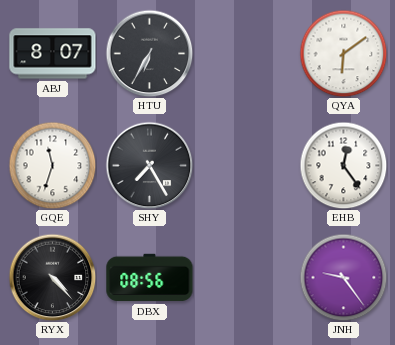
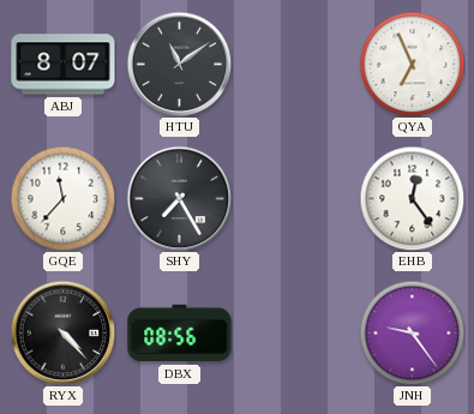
HTU: 6:35 -> 11:09 (179, 64)
QYA: 6:09 -> 6:56 (412, 64)
GQE: 11:33 -> 11:37 (62, 198)
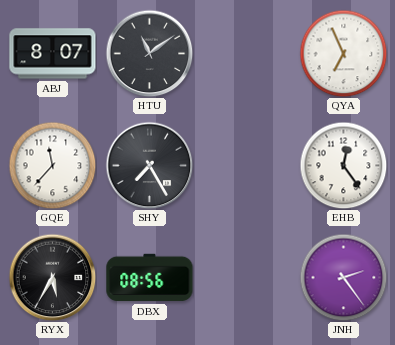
RYX: 4:23 -> 5:35 (52, 277)
JNH: 9:24 -> 2:24 (343, 277)
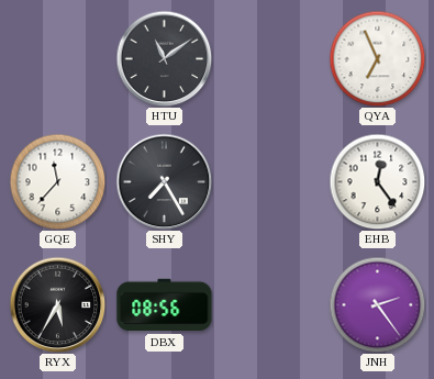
ABJ: 8:07 -> none (53, 54)
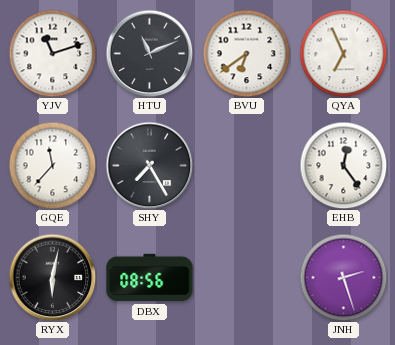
YJV: none -> 11:12 (52, 53)
HTU: 11:09 -> 11:11 (149, 53)
BVU: none -> 6:39 (246, 53)
RYX: 5:35 -> 6:02 (52, 277)
JNH: 2:24 -> 2:27 (343, 277)
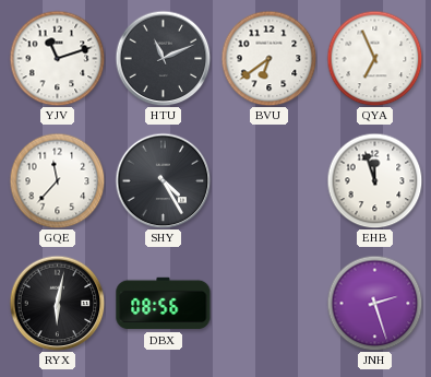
SHY: 7:25 -> 4:25 (163, 180)
EHB: 12:24 -> 11:57 (374, 180)
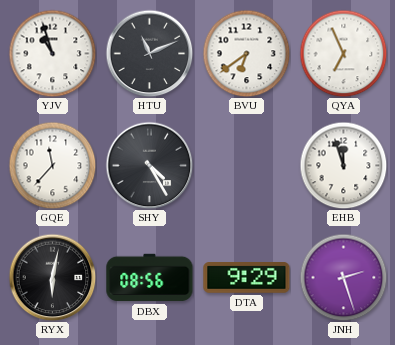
YJV: 11:12 -> 10:57 (52, 53)
DTA: none -> 9:29 (247, 278)
